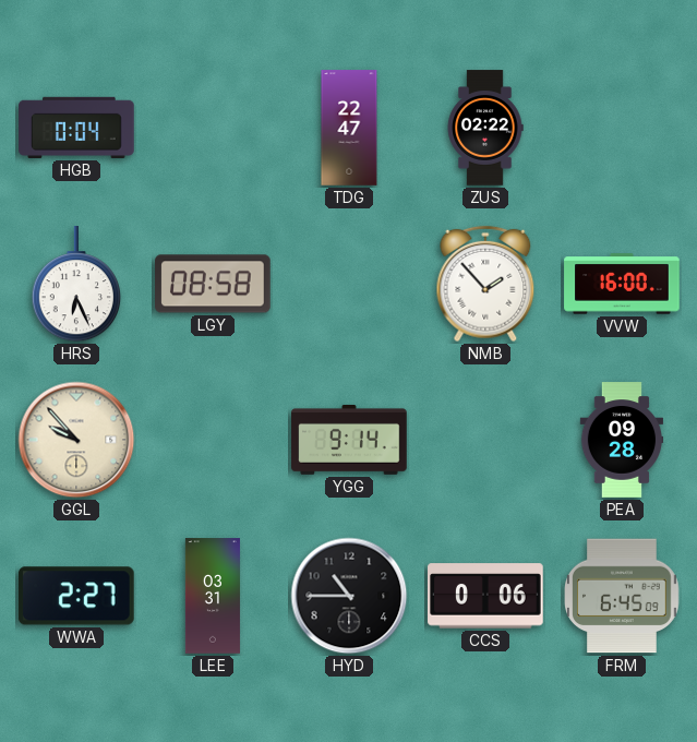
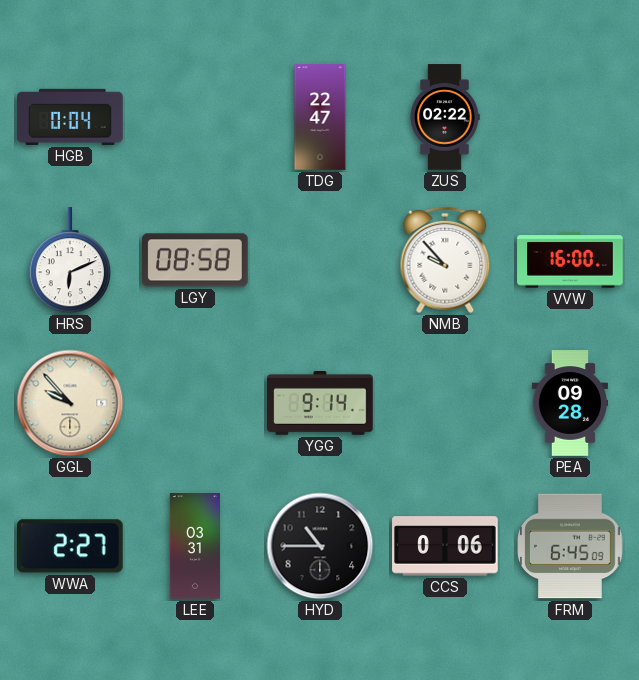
HRS: 6:26 -> 6:11 (69, 261)
NMB: 1:53 -> 9:53 (445, 260)
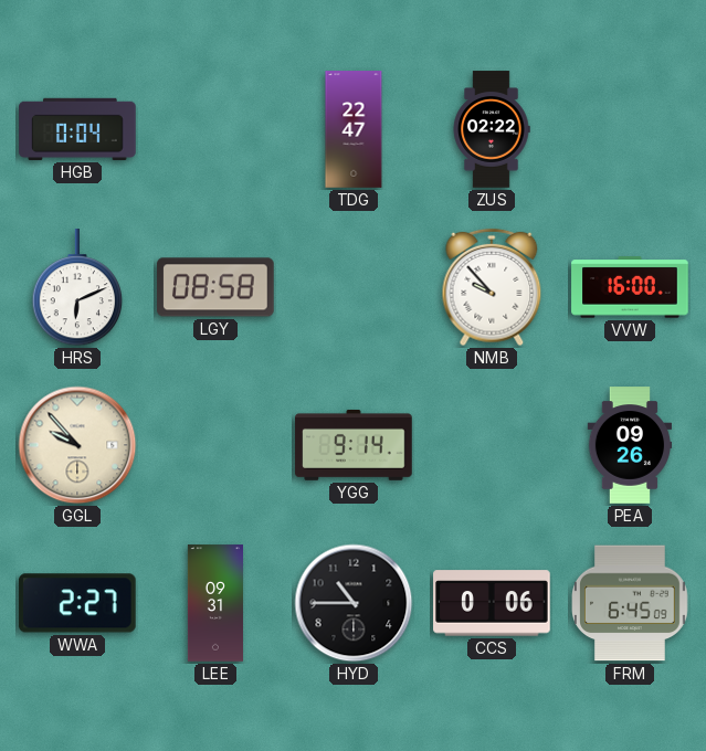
PEA: 09:28 -> 09:26 (629, 445)
LEE: 03:31 -> 09:31 (215, 603)
